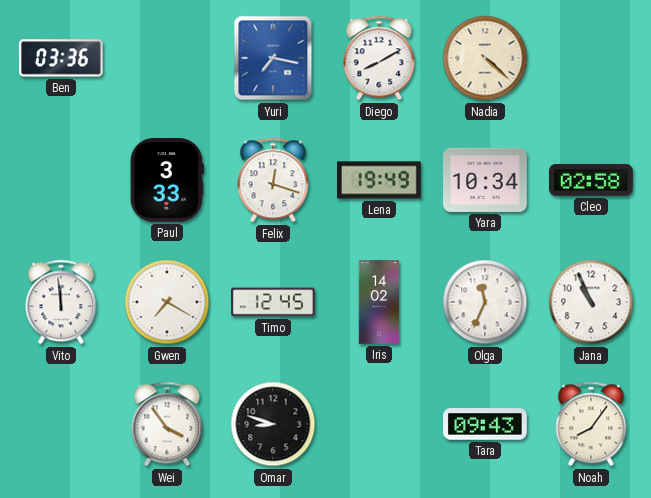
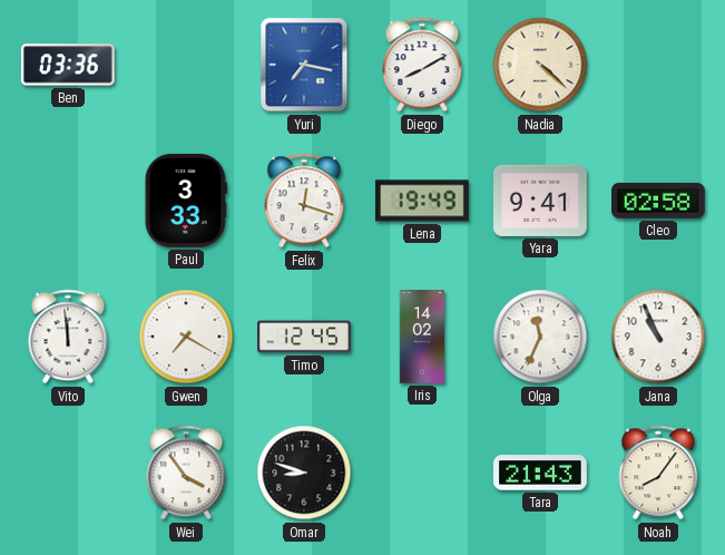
Yara: 10:34 -> 9:41 (541, 201)
Tara: 09:43 -> 21:43 (541, 473)
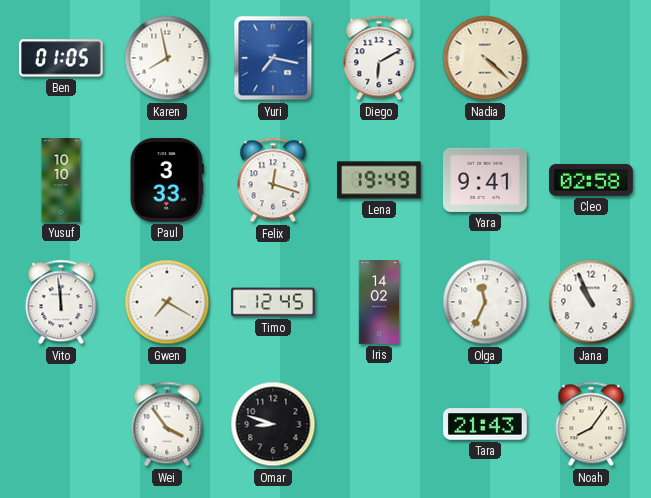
Ben: 03:36 -> 01:05 (61, 58)
Karen: none -> 7:58 (167, 58)
Diego: 8:10 -> 6:10 (379, 58)
Yusuf: none -> 10:10 (61, 180)
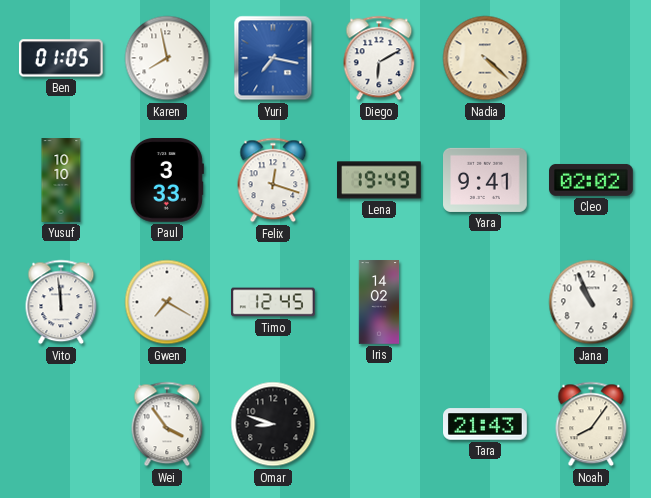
Cleo: 02:58 -> 02:02 (592, 180)
Olga: 11:34 -> none (485, 302)
